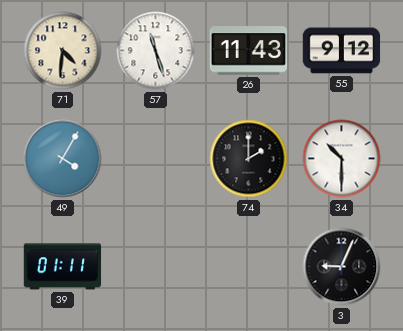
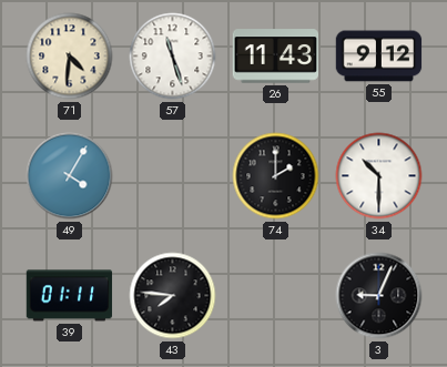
43: none -> 7:46 (173, 296)
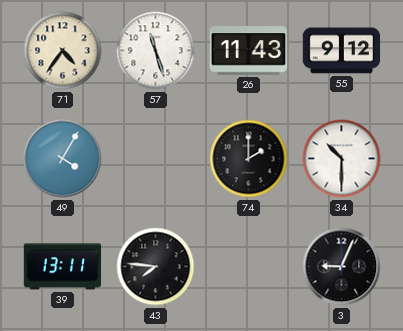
71: 4:31 -> 4:36 (63, 51)
39: 01:11 -> 13:11 (63, 267)
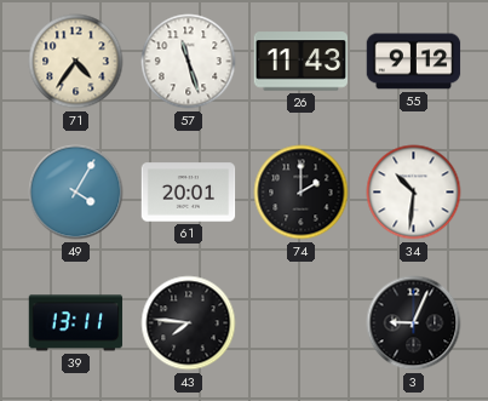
61: none -> 20:01 (189, 193)
34: 10:30 -> 10:31 (414, 193)
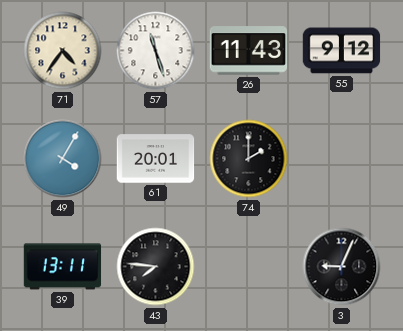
34: 10:31 -> none (414, 193)
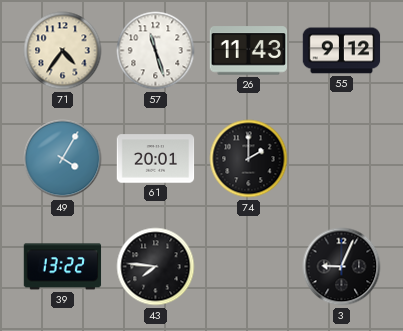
39: 13:11 -> 13:22 (63, 267)
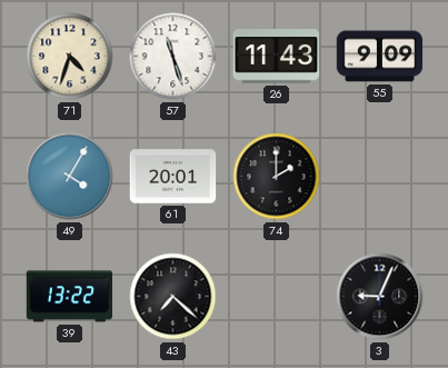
71: 4:36 -> 4:33 (70, 57)
55: 9:12 -> 9:09 (380, 57)
43: 7:46 -> 7:22 (173, 297)
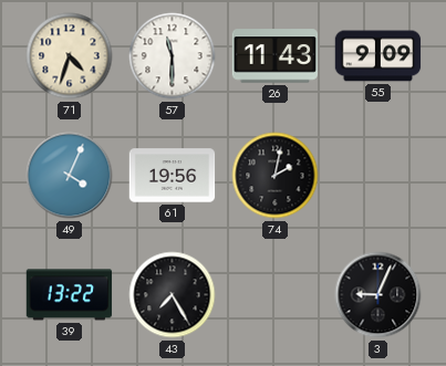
57: 11:27 -> 11:30 (173, 56)
49: 4:05 -> 4:04 (70, 176)
61: 20:01 -> 19:56 (173, 176)
74: 2:00 -> 2:02 (276, 176)
43: 7:22 -> 7:25 (173, 295)
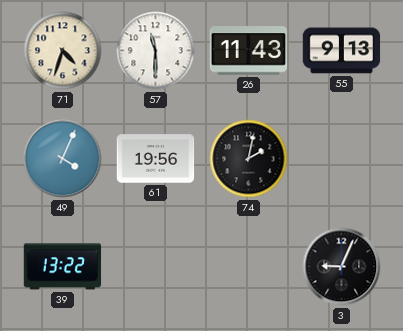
55: 9:09 -> 9:13 (342, 51)
43: 7:25 -> none (173, 295)
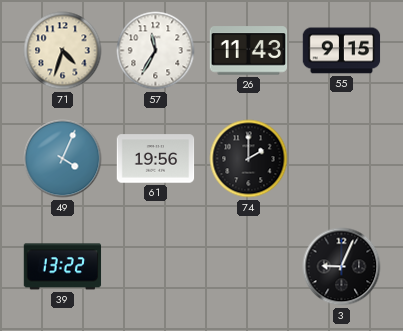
57: 11:30 -> 11:35 (156, 51)
55: 9:13 -> 9:15 (342, 51)
74: 2:02 -> 2:00 (249, 159)
